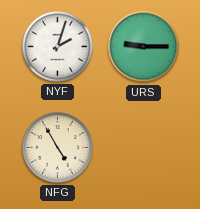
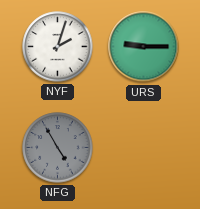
NFG dial: cream -> grey (58, 148)
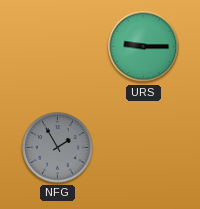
NYF: 2:03 -> none (58, 47)
NFG: 4:55 -> 1:55 (58, 148)
